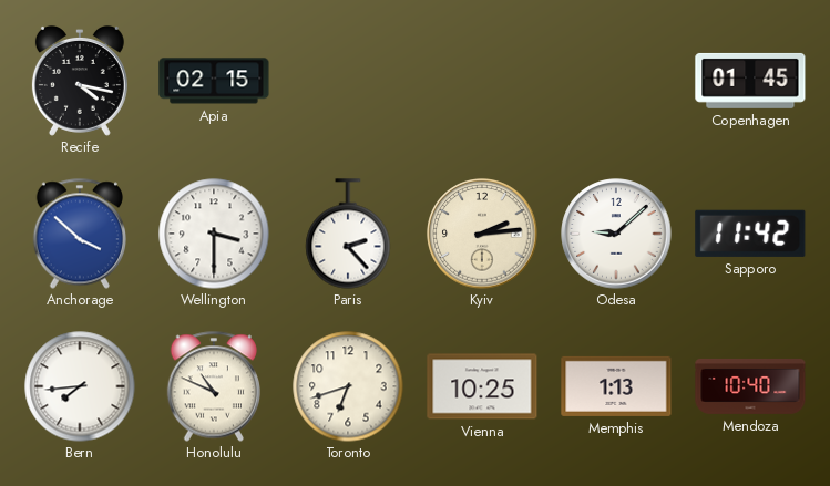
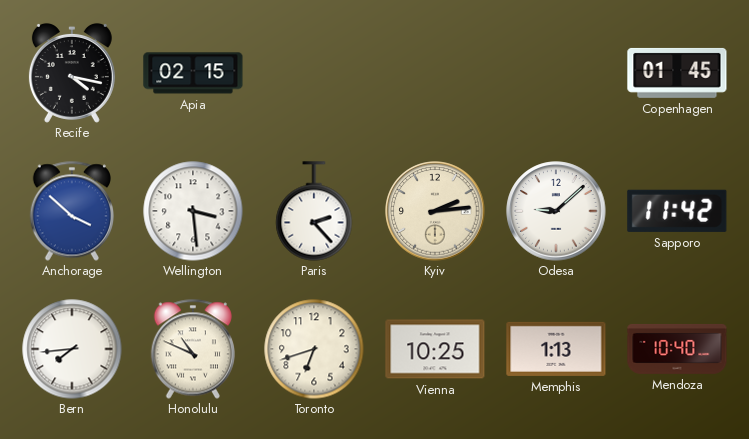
Wellington: 3:30 -> 3:29 (193, 211)
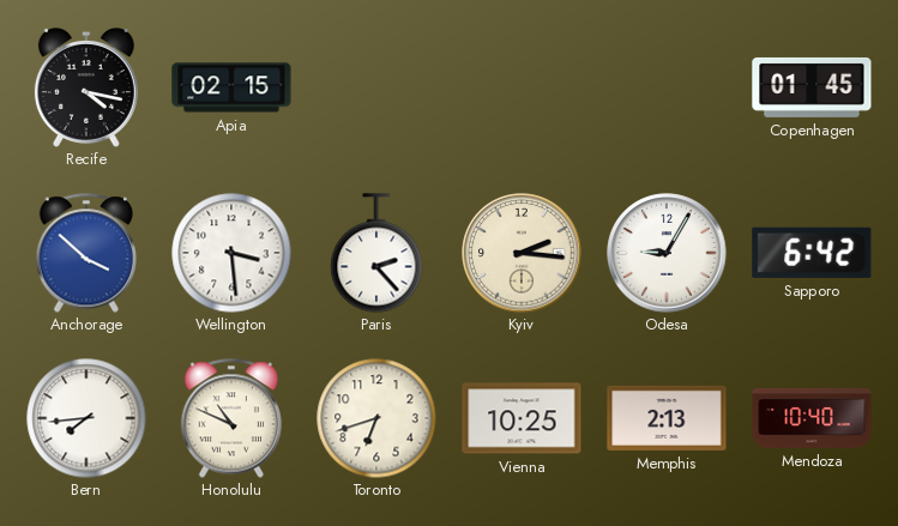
Kyiv: 2:14 -> 2:16 (522, 253)
Odesa: 9:08 -> 9:05 (667, 253)
Sapporo: 11:42 -> 6:42 (812, 253)
Memphis: 1:13 -> 2:13 (667, 418)
